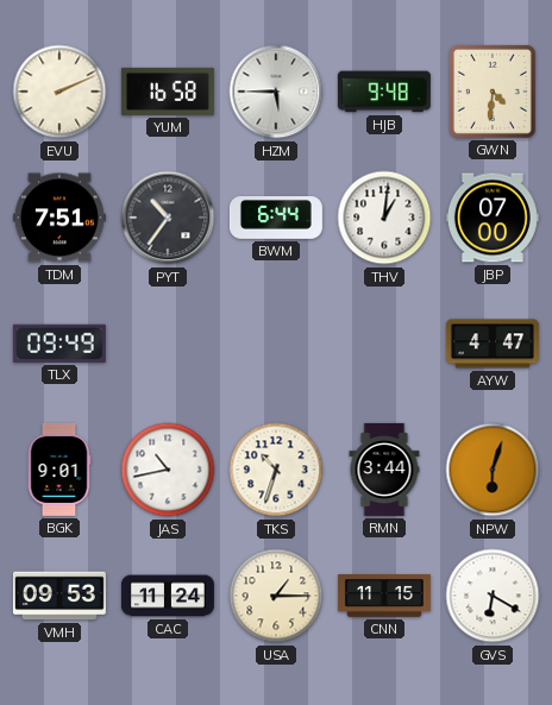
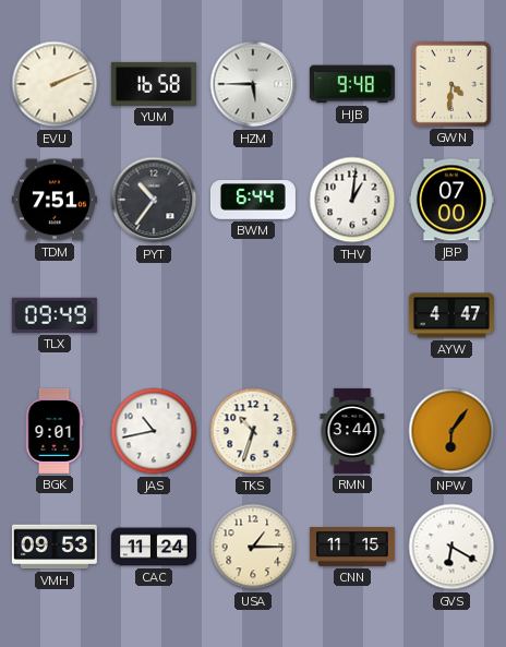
NPW: 6:03 -> 6:06 (451, 431)
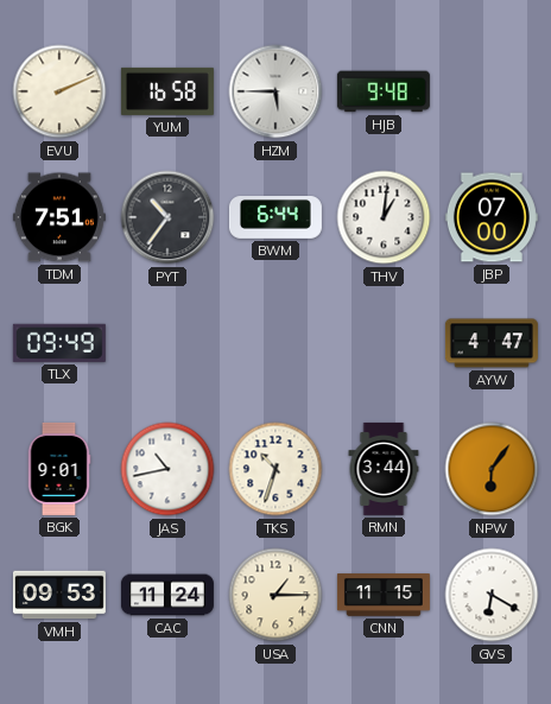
GWN: 4:31 -> none (451, 84)
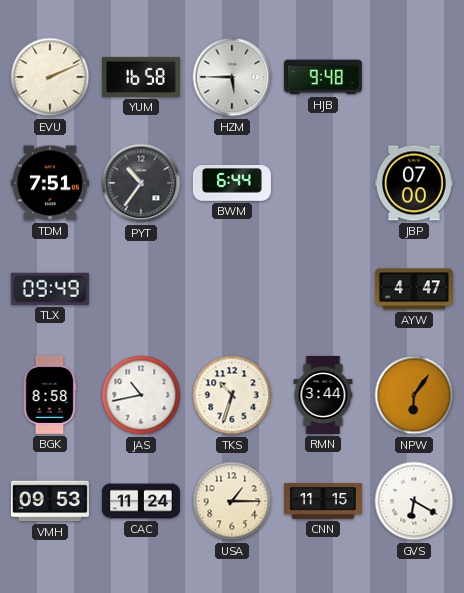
THV: 1:01 -> none (384, 217)
BGK: 9:01 -> 8:58 (50, 395)
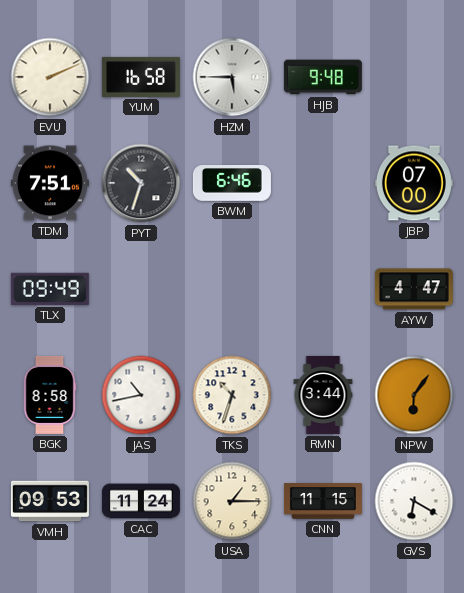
PYT: 10:36 -> 10:33 (141, 183)
BWM: 6:44 -> 6:46 (232, 184)
